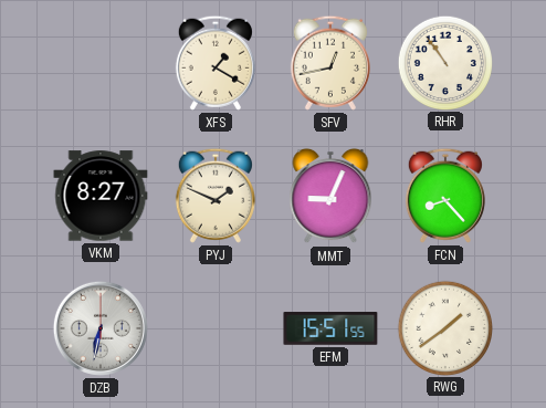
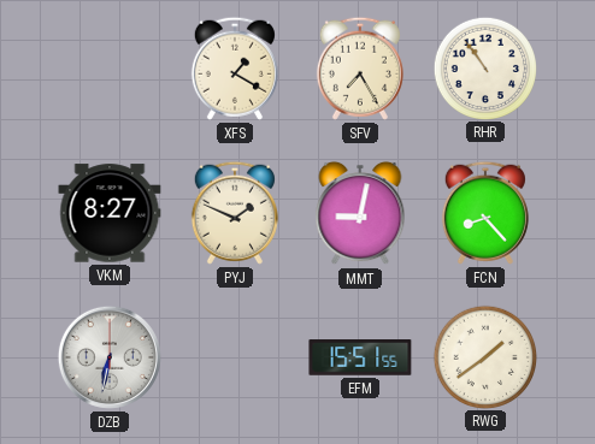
SFV: 12:43 -> 7:25 (360, 69)
MMT: 9:04 -> 9:02 (360, 213)
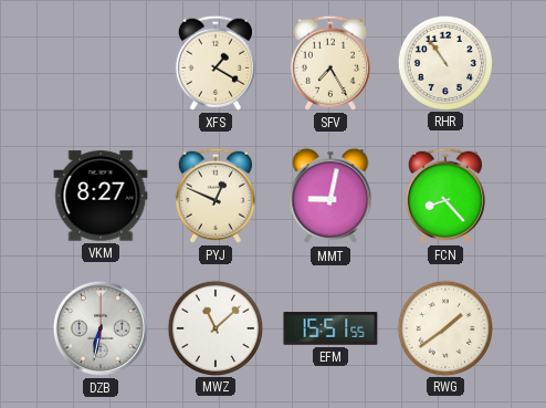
PYJ: 1:49 -> 12:49 (216, 196)
MWZ: none -> 11:08 (214, 327)
